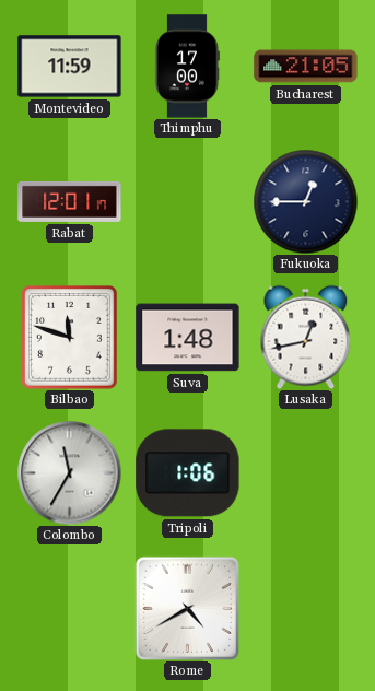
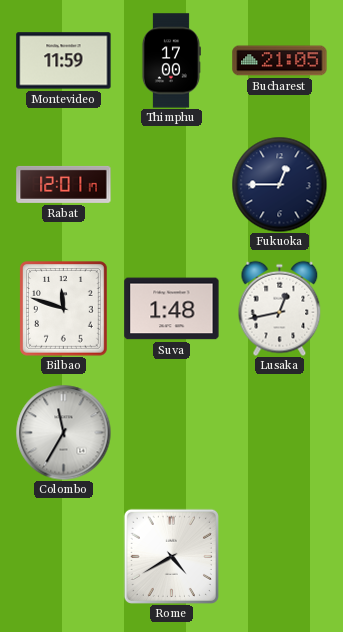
Tripoli: 1:06 -> none (188, 473)
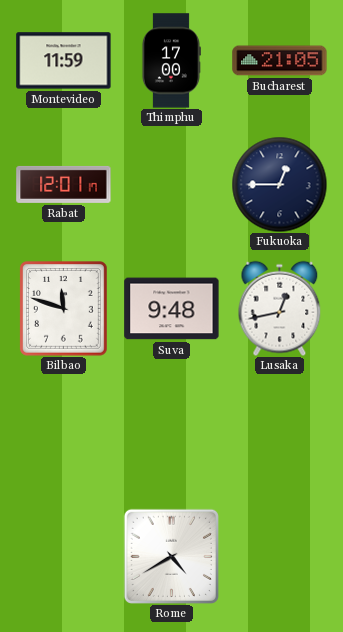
Suva: 1:48 -> 9:48 (172, 309)
Colombo: 11:35 -> none (63, 432)
